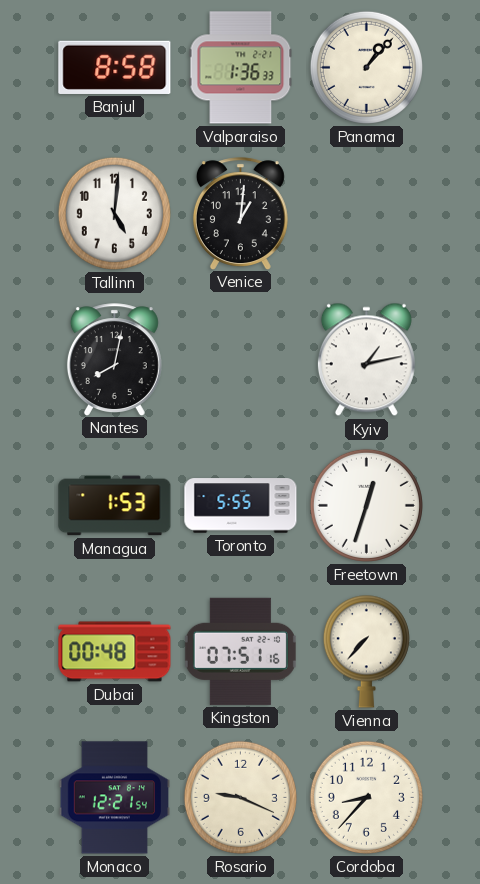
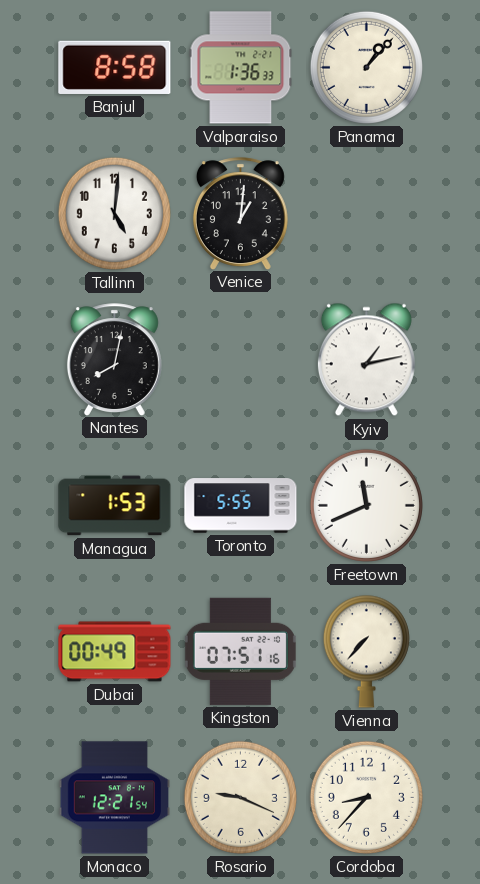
Freetown: 12:33 -> 11:41 (366, 505)
Dubai: 00:48 -> 00:49 (115, 652)
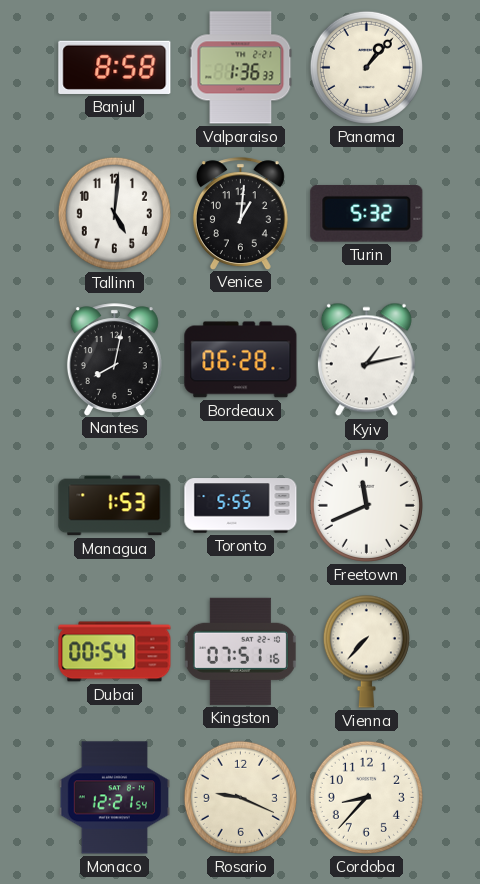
Turin: none -> 5:32 (367, 213)
Bordeaux: none -> 06:28 (241, 360)
Dubai: 00:49 -> 00:54 (115, 652)
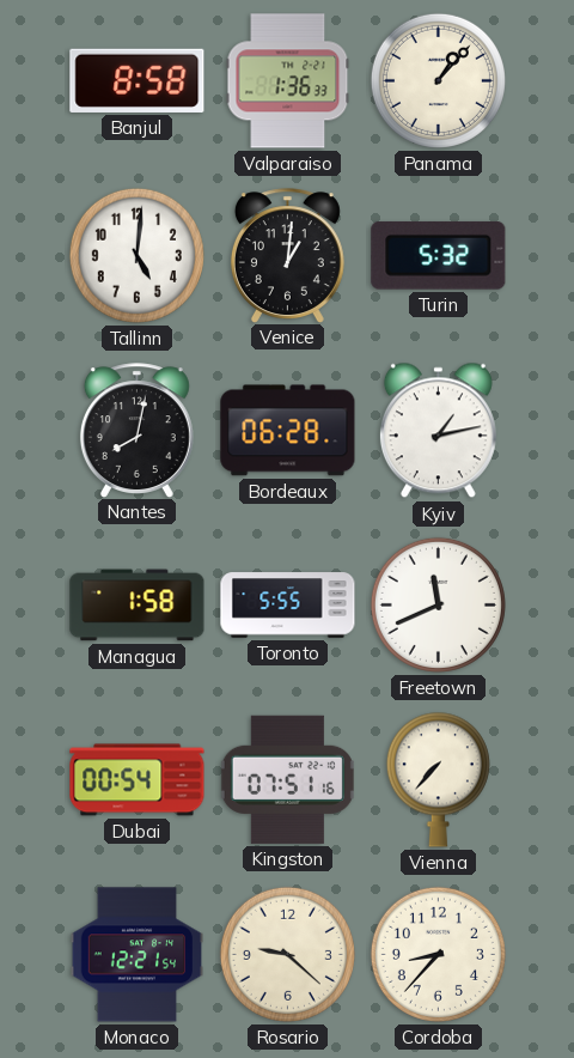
Managua: 1:53 -> 1:58 (138, 606)
Rosario: 9:19 -> 9:22 (287, 954)
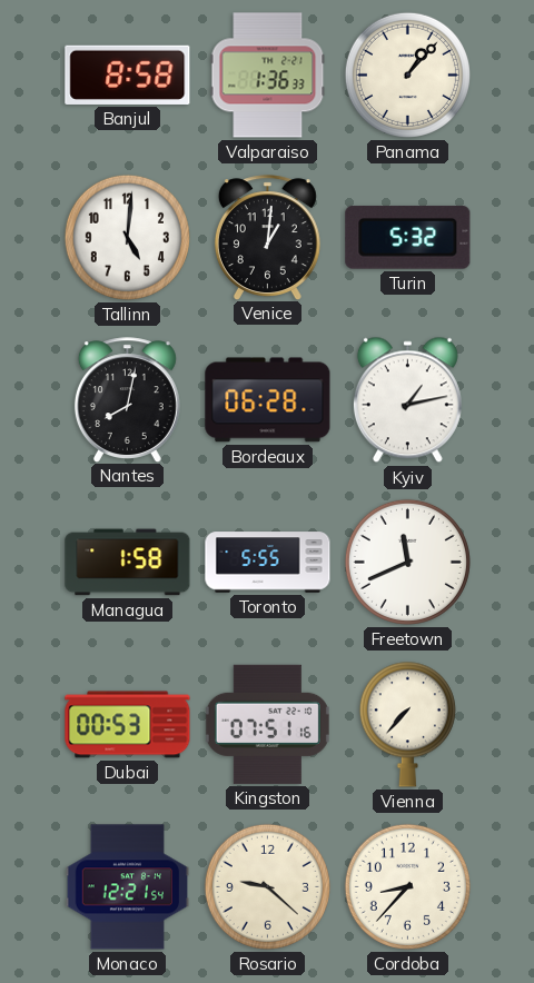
Dubai: 00:54 -> 00:53 (128, 725)
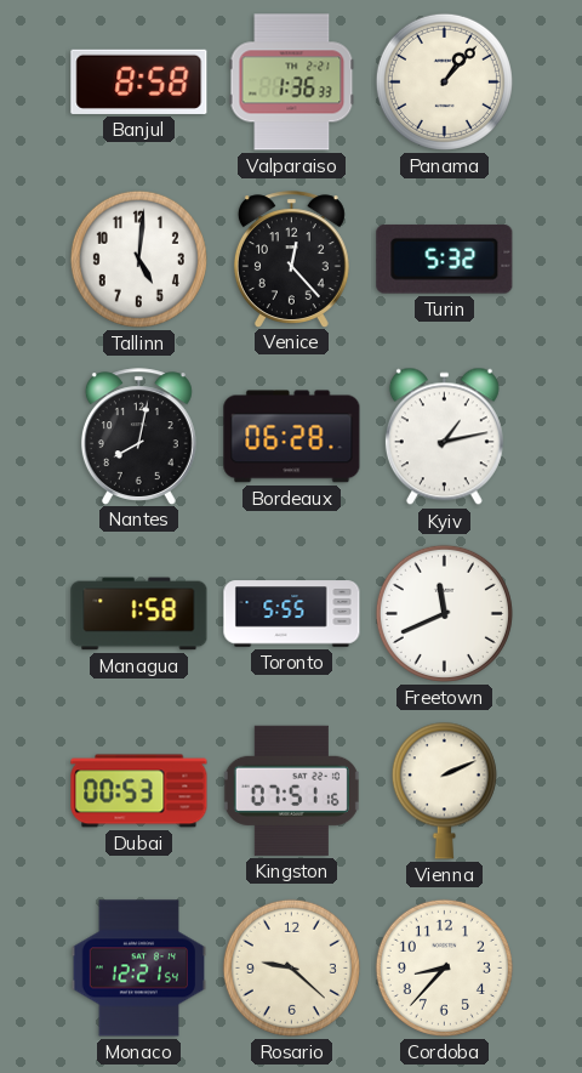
Venice: 1:01 -> 12:23 (291, 259)
Vienna: 7:37 -> 2:11 (444, 790)
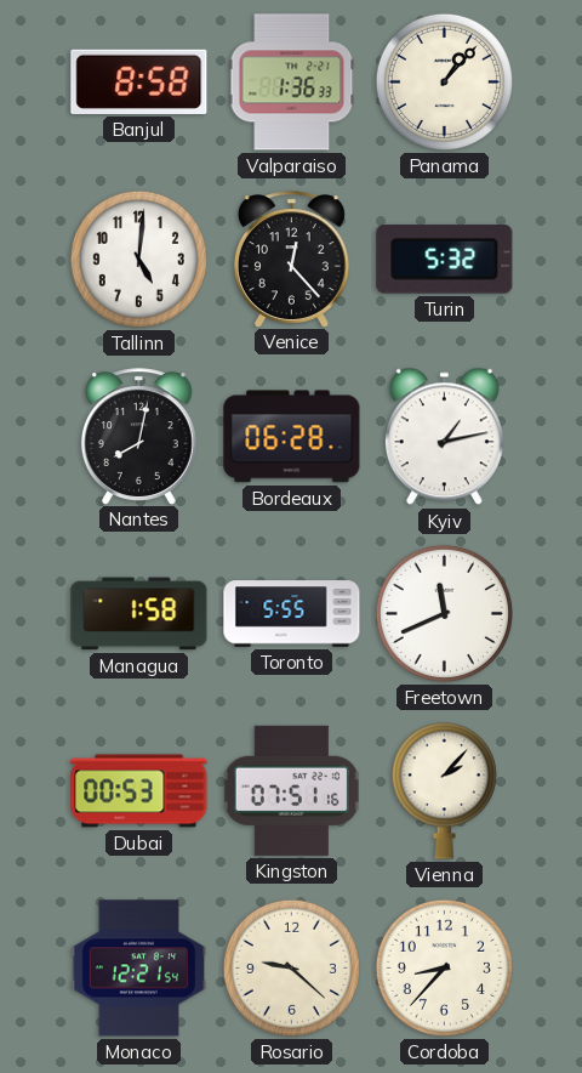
Vienna: 2:11 -> 2:07 (444, 790)
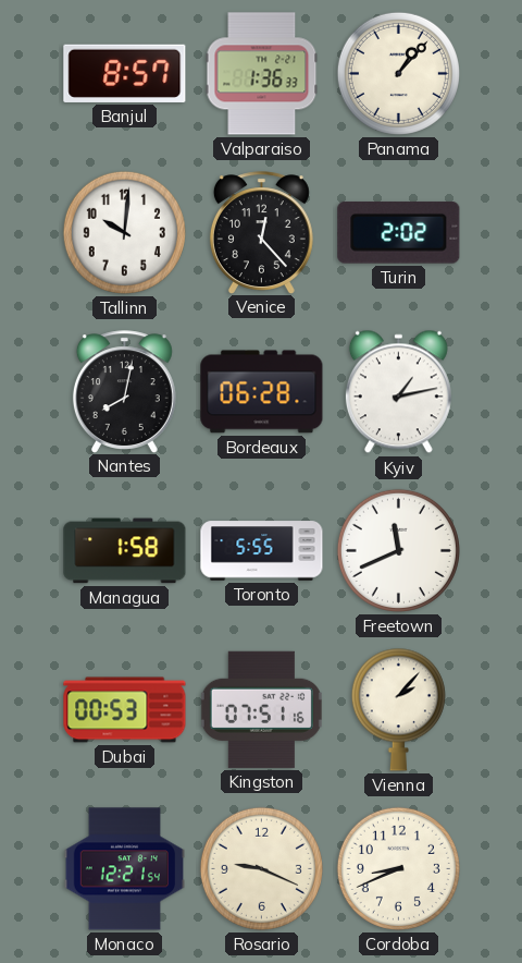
Banjul: 8:58 -> 8:57 (125, 73)
Tallinn: 5:01 -> 10:01 (124, 232)
Turin: 5:32 -> 2:02 (399, 232)
Rosario: 9:22 -> 9:19 (261, 868)
Cordoba: 8:37 -> 8:41 (398, 868)
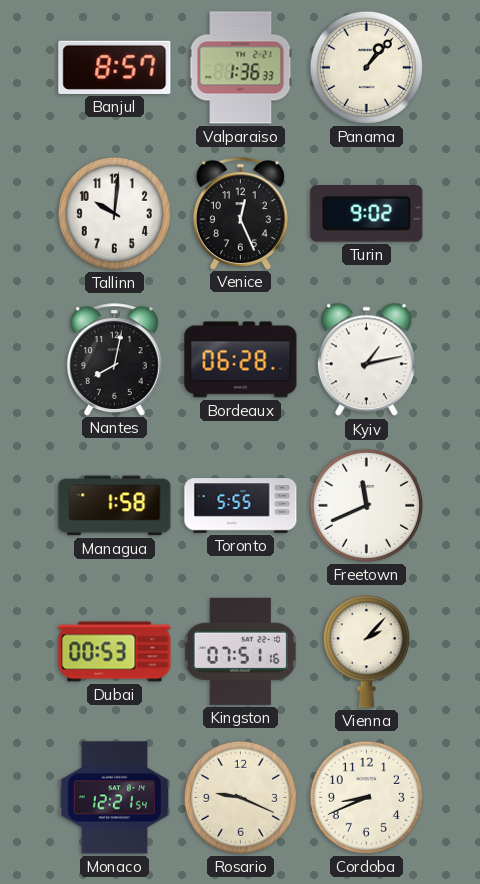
Venice: 12:23 -> 12:26 (240, 213)
Turin: 2:02 -> 9:02 (367, 213)
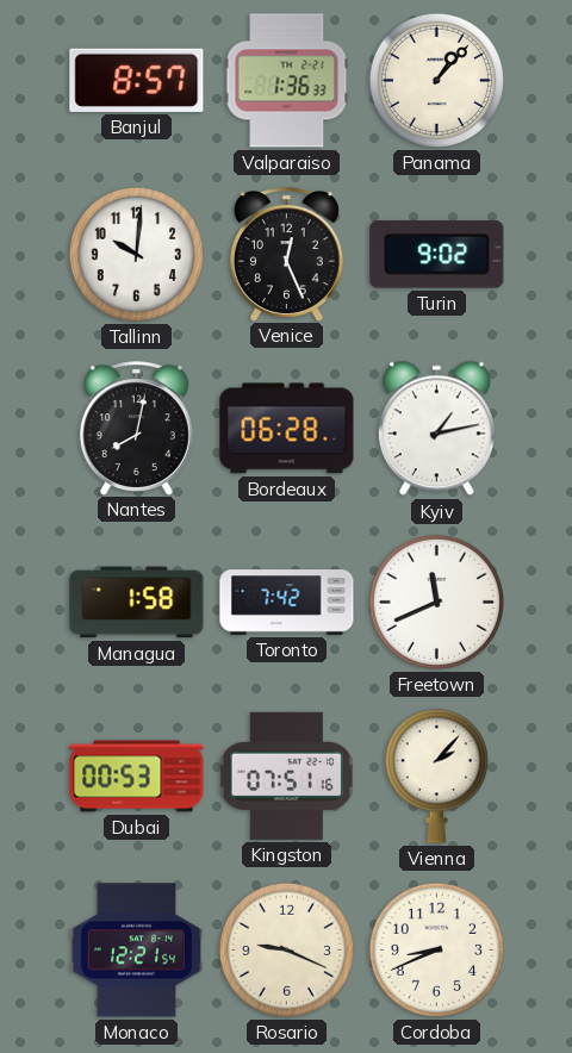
Toronto: 5:55 -> 7:42 (287, 603)
